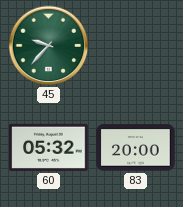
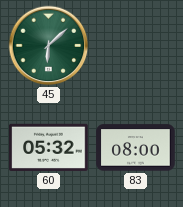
45: 9:37 -> 6:08 (49, 46)
83: 20:00 -> 08:00 (136, 148)
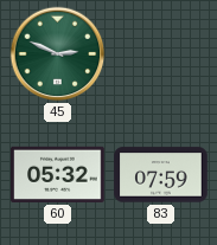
45: 6:08 -> 2:49 (58, 54)
83: 08:00 -> 07:59 (161, 175)
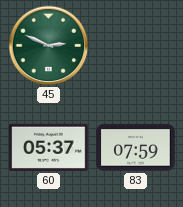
60: 05:32 -> 05:37 (49, 147)
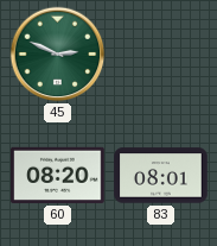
60: 05:37 -> 08:20 (58, 175)
83: 07:59 -> 08:01 (161, 176)
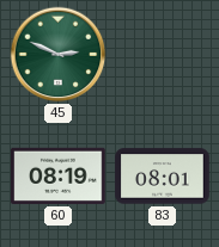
60: 08:20 -> 08:19 (59, 175)
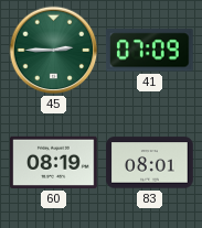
45: 2:49 -> 2:45 (54, 51)
41: none -> 07:09 (150, 51)
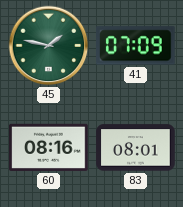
45: 2:45 -> 1:47 (49, 46)
60: 08:19 -> 08:16 (49, 147)
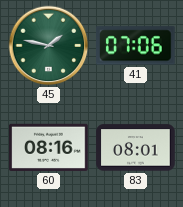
41: 07:09 -> 07:06 (136, 46)
